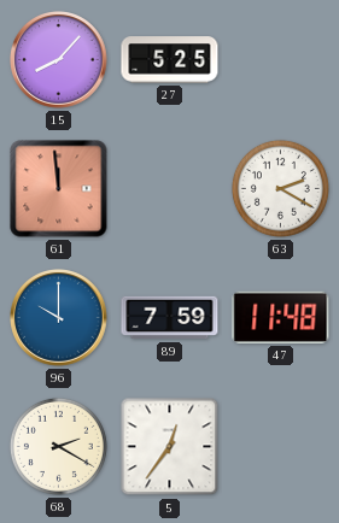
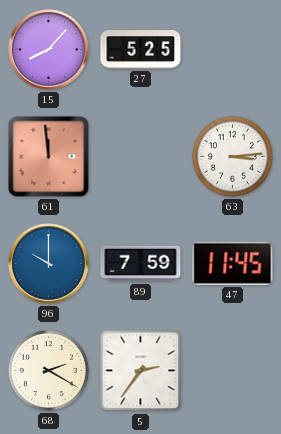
63: 2:20 -> 3:14 (232, 156)
47: 11:48 -> 11:45 (233, 263)
5: 12:36 -> 2:36 (141, 371)
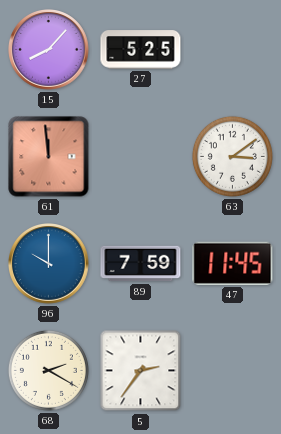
63: 3:14 -> 3:09 (232, 156)
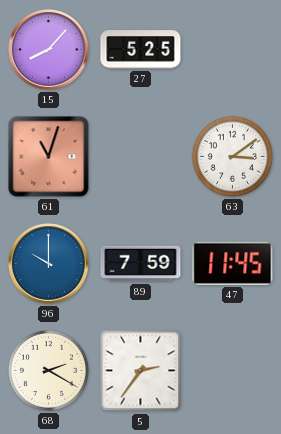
61: 11:59 -> 11:03 (49, 157)
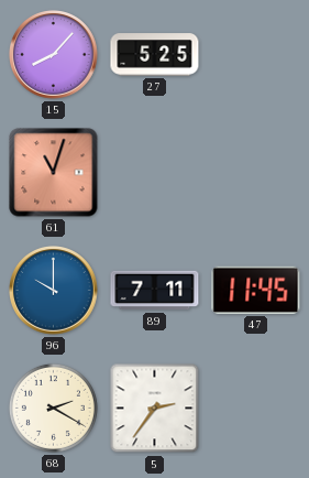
63: 3:09 -> none (232, 156)
89: 7:59 -> 7:11 (155, 291)
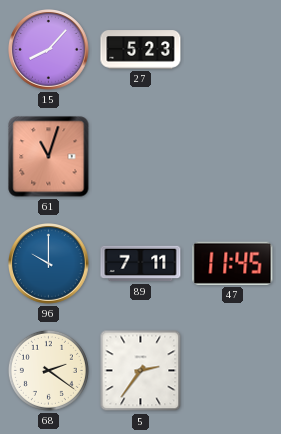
27: 5:25 -> 5:23 (141, 50)
68: 2:20 -> 2:21 (48, 370)
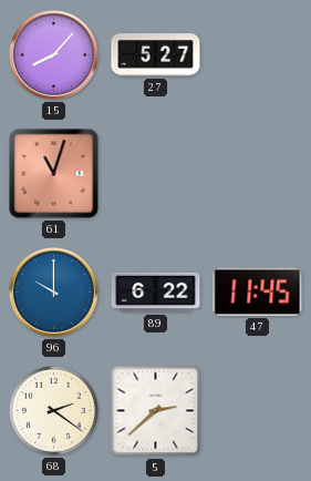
27: 5:23 -> 5:27 (156, 55)
89: 7:11 -> 6:22 (156, 293)
5: 2:36 -> 2:38 (156, 411)
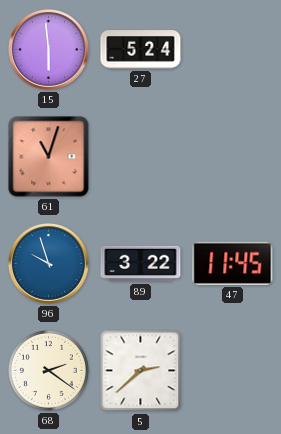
15: 8:07 -> 5:59 (49, 50)
27: 5:27 -> 5:24 (141, 50)
96: 10:00 -> 9:57 (49, 264)
89: 6:22 -> 3:22 (141, 264)
